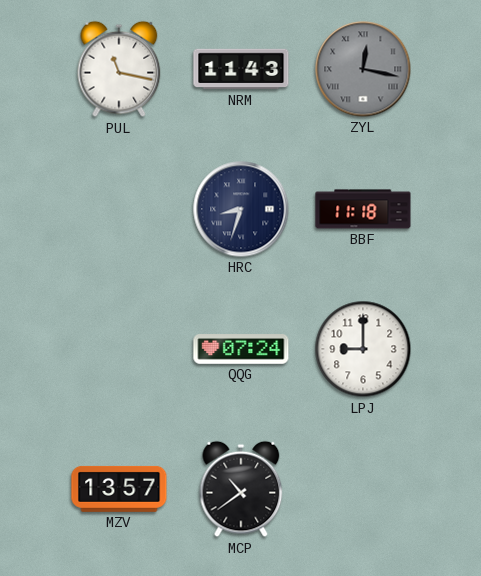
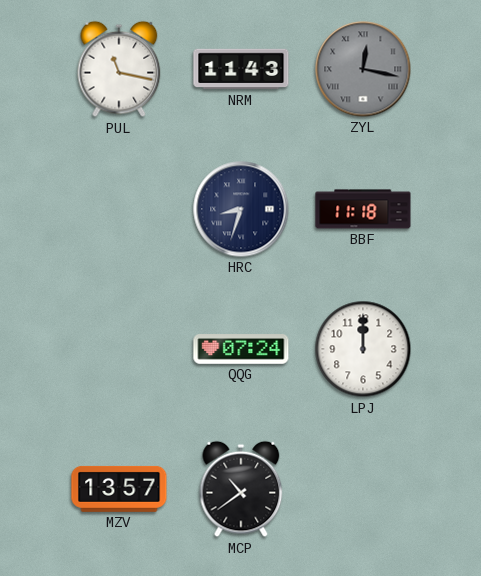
LPJ: 9:00 -> 12:00 (363, 349)
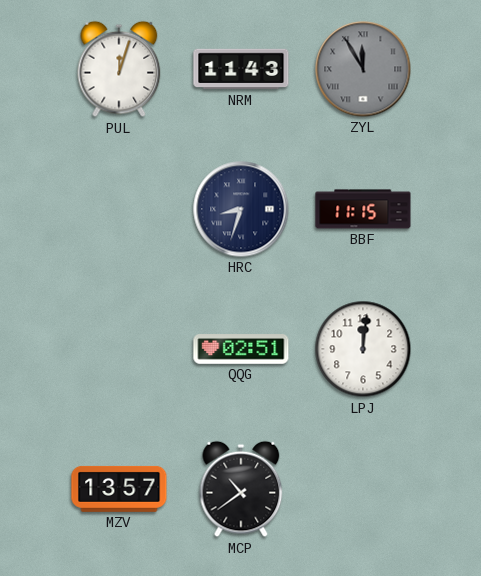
PUL: 11:17 -> 12:03 (119, 69)
ZYL: 12:17 -> 11:55 (363, 69)
BBF: 11:18 -> 11:15 (363, 209)
QQG: 07:24 -> 02:51 (241, 350)
LPJ: 12:00 -> 12:01 (363, 349)
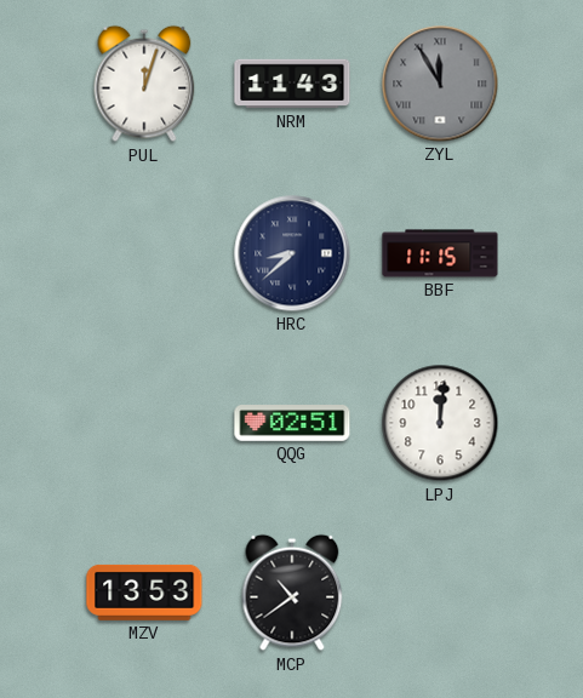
HRC: 8:33 -> 8:38 (292, 253)
MZV: 13:57 -> 13:53 (144, 593)
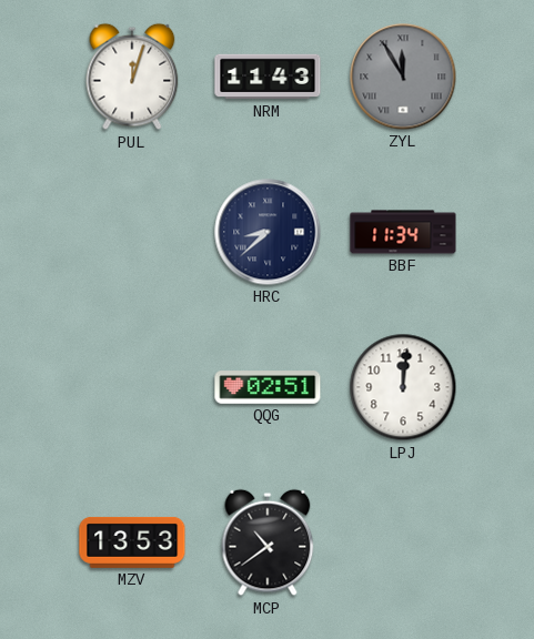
BBF: 11:15 -> 11:34 (403, 232)
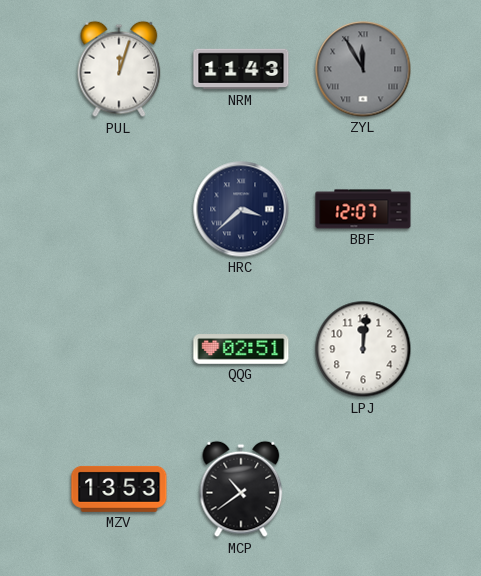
HRC: 8:38 -> 3:38 (241, 209)
BBF: 11:34 -> 12:07 (363, 209)
